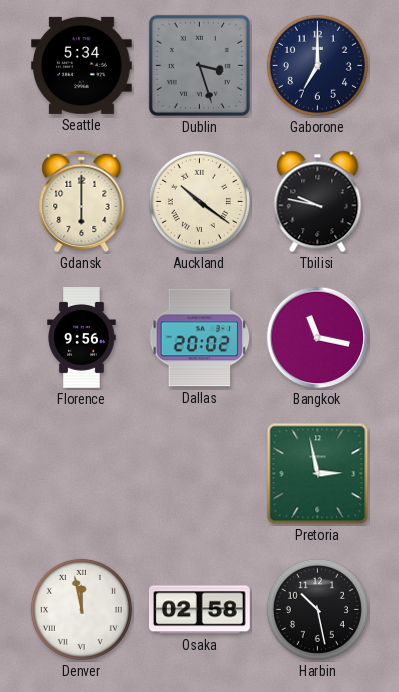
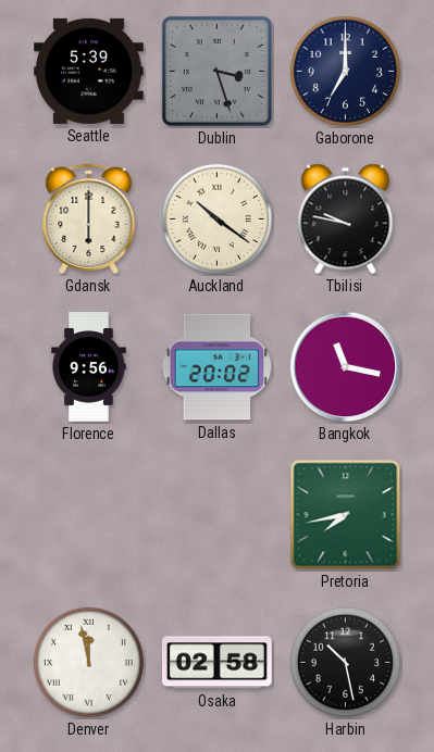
Seattle: 5:34 -> 5:39 (89, 71)
Pretoria: 2:58 -> 7:43 (346, 515)
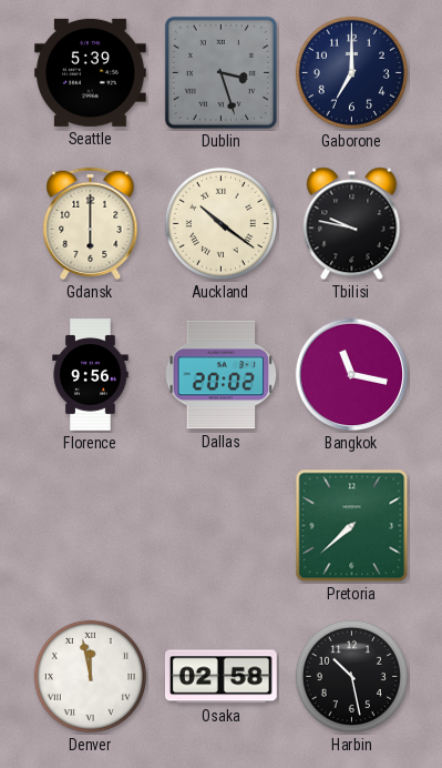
Pretoria: 7:43 -> 7:38 (352, 526)
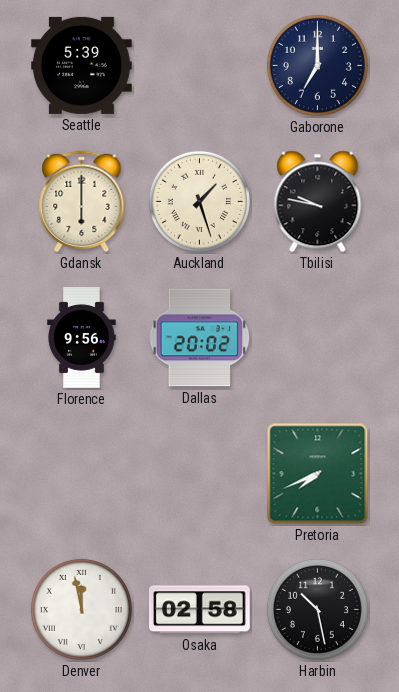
Dublin: 3:27 -> none (220, 72)
Auckland: 10:21 -> 1:27 (199, 201)
Bangkok: 11:17 -> none (352, 375)
Pretoria: 7:38 -> 7:41 (318, 474)
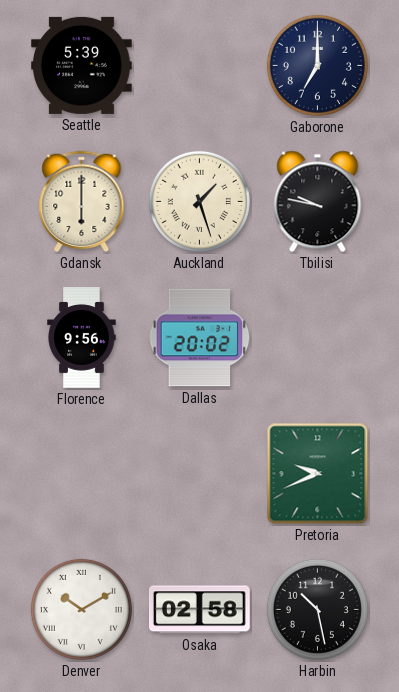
Pretoria: 7:41 -> 9:41 (318, 474)
Denver: 11:58 -> 10:10 (81, 609)
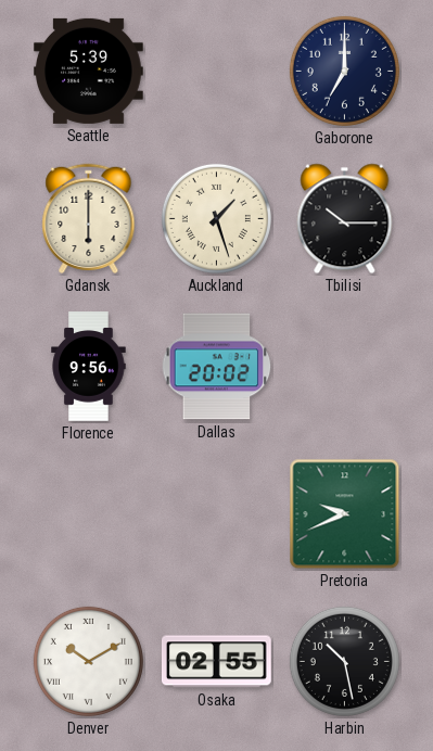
Tbilisi: 9:47 -> 10:15 (345, 219)
Osaka: 02:58 -> 02:55 (217, 662)
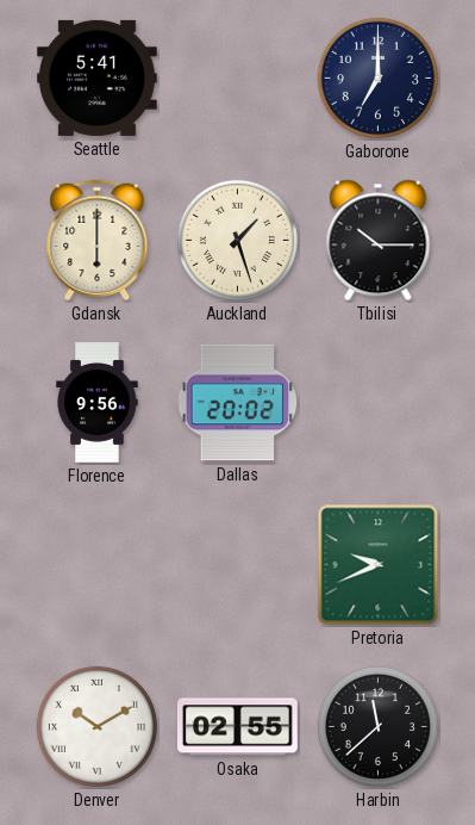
Seattle: 5:39 -> 5:41 (98, 77)
Harbin: 10:28 -> 11:38 (377, 726)
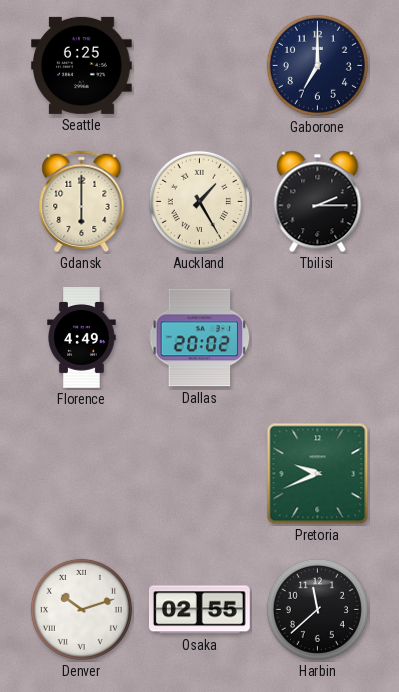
Seattle: 5:41 -> 6:25 (82, 65)
Auckland: 1:27 -> 1:25 (199, 201)
Tbilisi: 10:15 -> 2:15 (318, 202)
Florence: 9:56 -> 4:49 (82, 338)
Denver: 10:10 -> 10:12 (81, 609)
